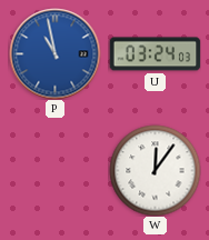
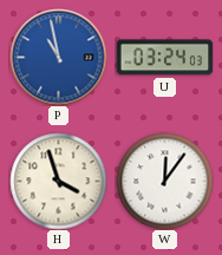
H: none -> 3:57 (58, 181)
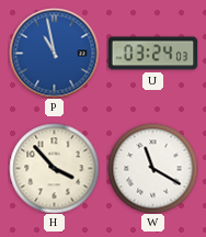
H: 3:57 -> 3:53 (54, 168)
W: 12:06 -> 11:20 (152, 168)
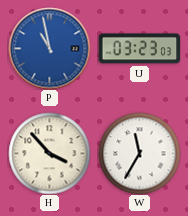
U: 03:24 -> 03:23 (139, 49)
W: 11:20 -> 11:35 (139, 153)
